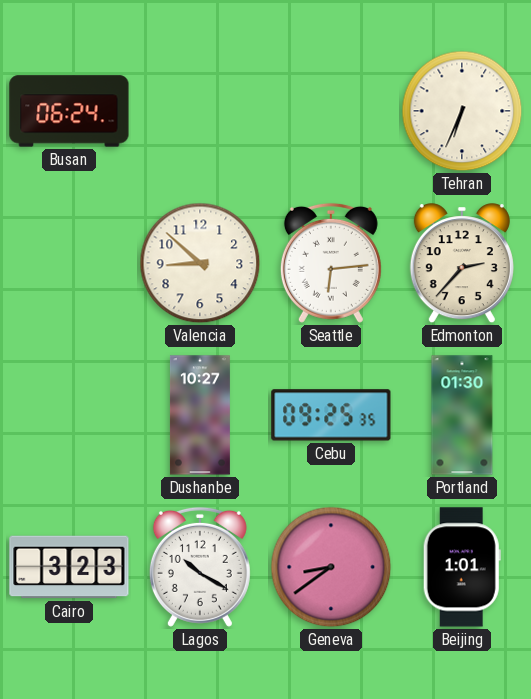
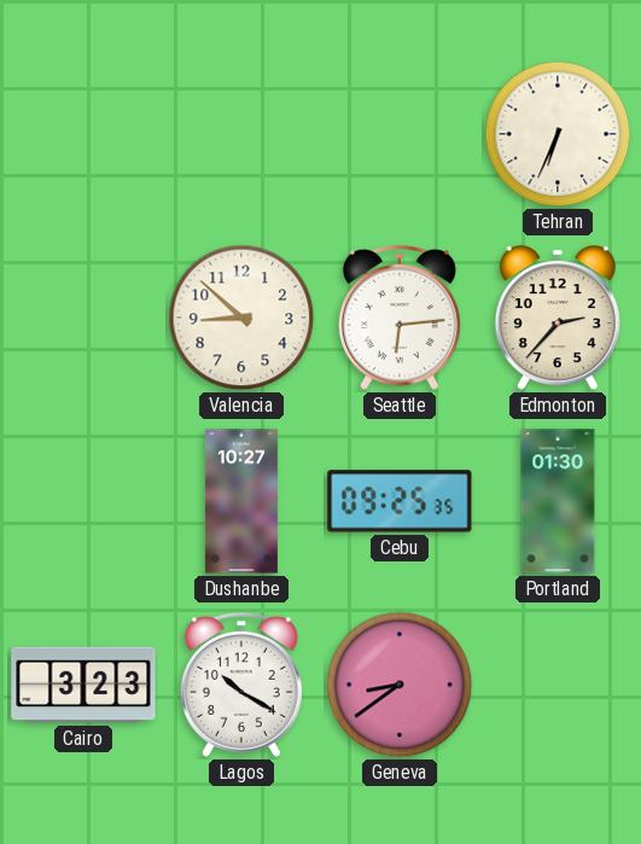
Busan: 06:24 -> none (69, 111)
Beijing: 1:01 -> none (462, 567)
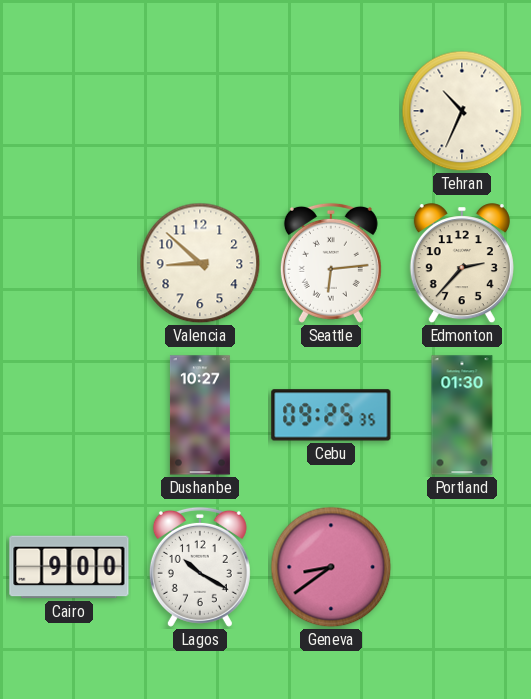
Tehran: 6:34 -> 10:34 (462, 111)
Cairo: 3:23 -> 9:00 (69, 567)
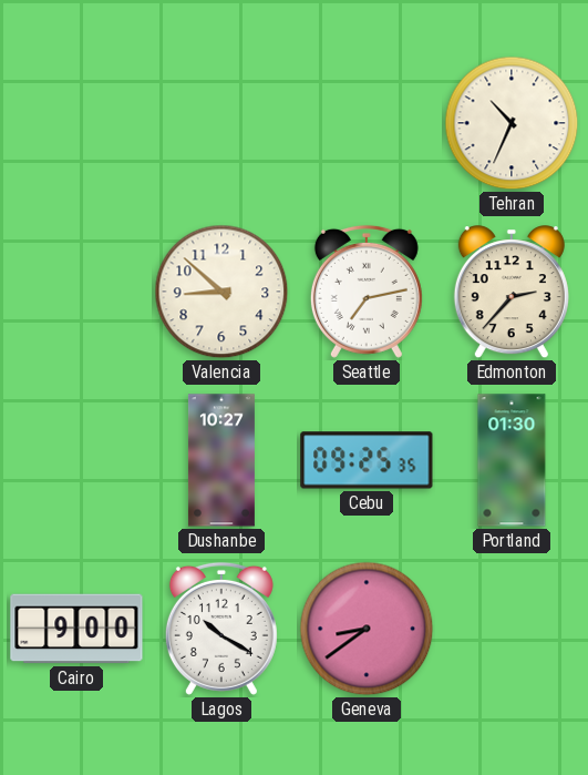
Seattle: 6:14 -> 7:13 (367, 292)
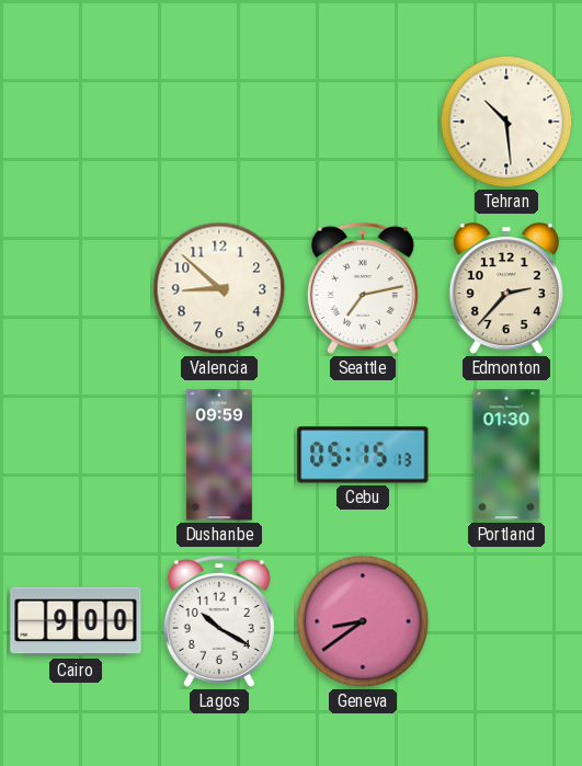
Tehran: 10:34 -> 10:29 (506, 122)
Dushanbe: 10:27 -> 09:59 (219, 455)
Cebu: 09:25 -> 05:15 (363, 455)
